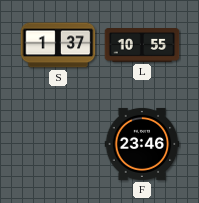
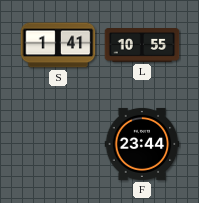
S: 1:37 -> 1:41 (58, 45)
F: 23:46 -> 23:44 (142, 144)
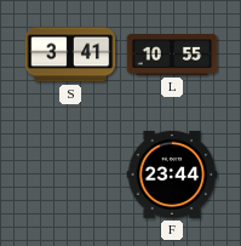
S: 1:41 -> 3:41 (70, 55)
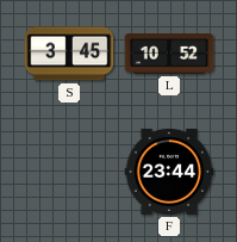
S: 3:41 -> 3:45 (69, 54)
L: 10:55 -> 10:52 (169, 54)
